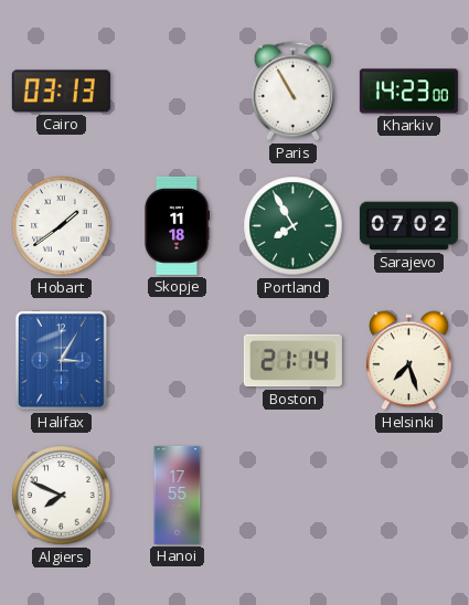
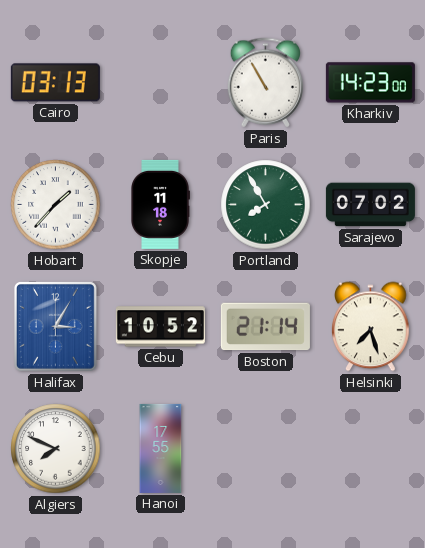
Hobart: 1:39 -> 1:37 (56, 205)
Cebu: none -> 10:52 (160, 327)
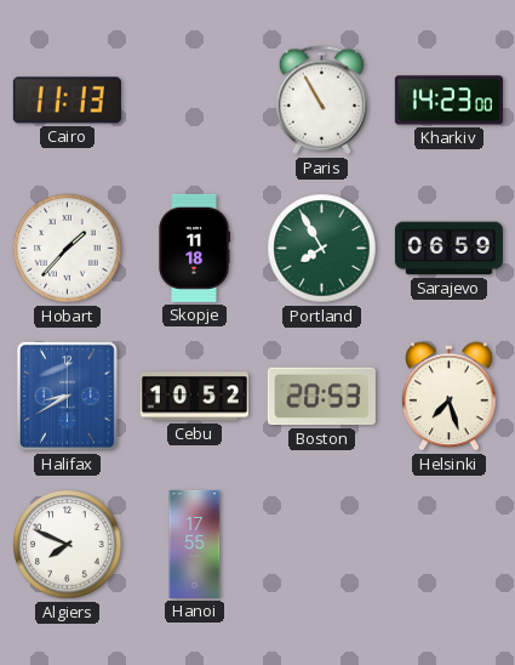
Cairo: 03:13 -> 11:13 (67, 101)
Sarajevo: 07:02 -> 06:59 (448, 249)
Halifax: 3:05 -> 8:40 (67, 396)
Boston: 21:14 -> 20:53 (321, 397)
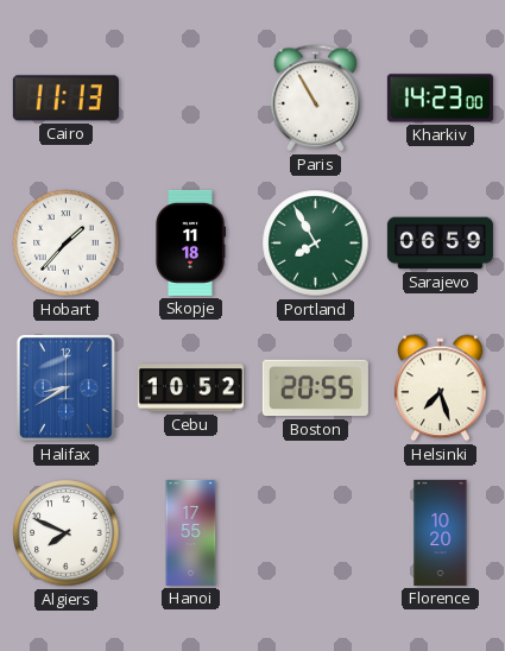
Boston: 20:53 -> 20:55 (315, 388)
Florence: none -> 10:20 (441, 532)
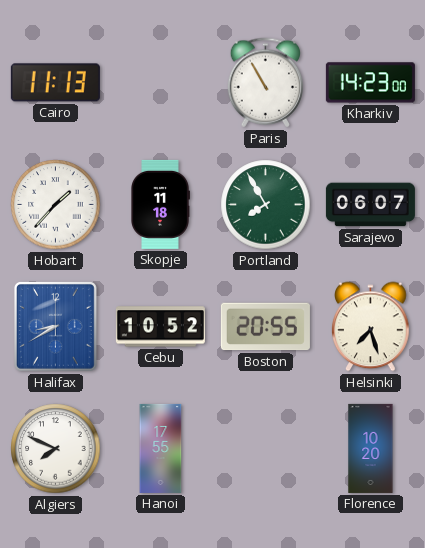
Sarajevo: 06:59 -> 06:07 (370, 205)
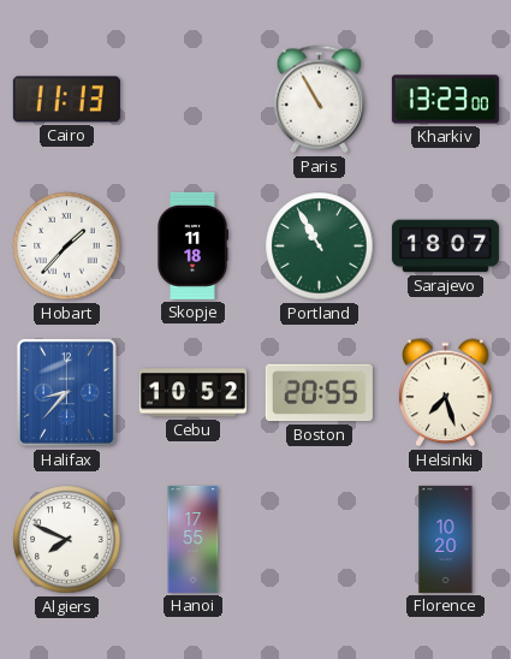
Kharkiv: 14:23 -> 13:23 (445, 100)
Portland: 7:55 -> 10:55 (320, 247)
Sarajevo: 06:07 -> 18:07 (445, 247)
Halifax: 8:40 -> 8:37 (66, 392)
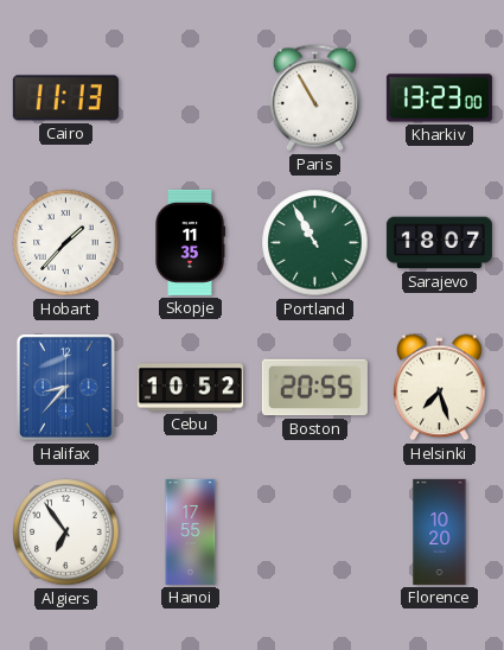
Skopje: 11:18 -> 11:35 (191, 242)
Algiers: 7:49 -> 6:54 (66, 533)
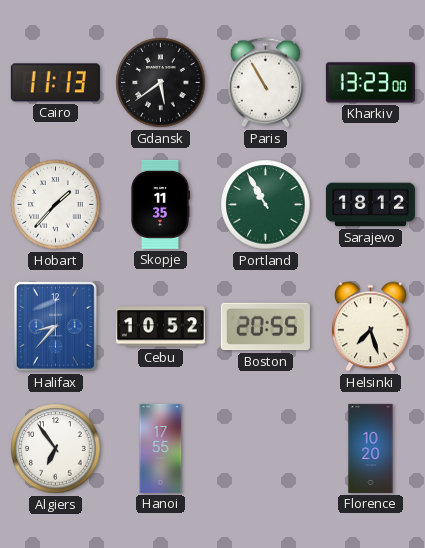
Gdansk: none -> 5:39 (161, 83)
Sarajevo: 18:07 -> 18:12 (370, 205)
